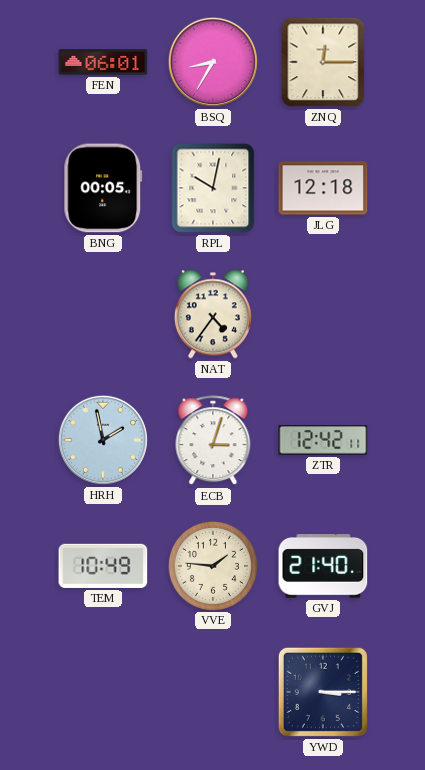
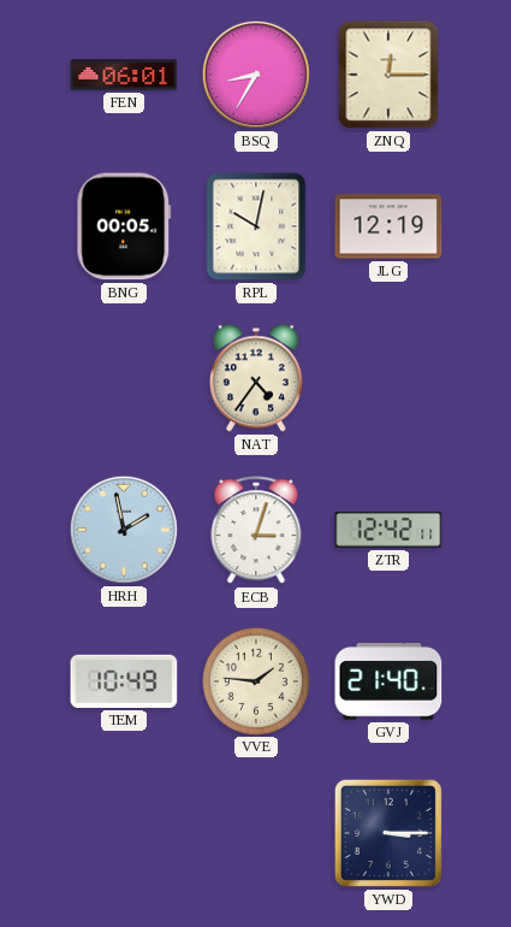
JLG: 12:18 -> 12:19 (388, 226)
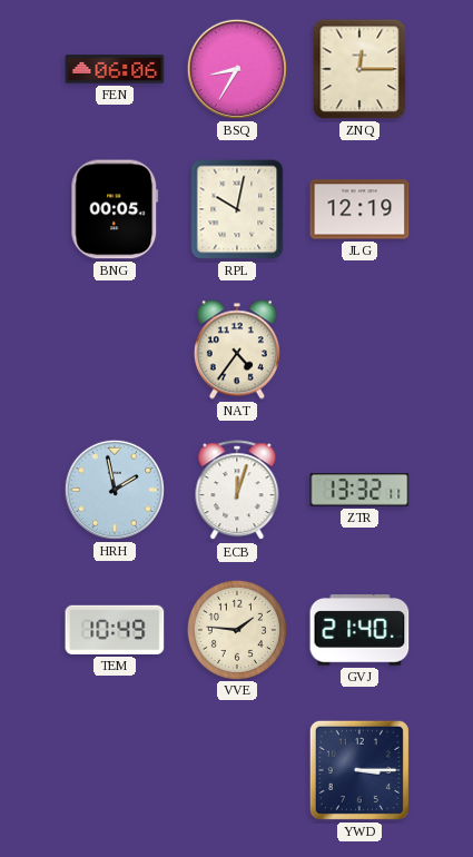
FEN: 06:01 -> 06:06 (115, 69)
ECB: 3:03 -> 12:03 (237, 491)
ZTR: 12:42 -> 13:32 (359, 490)
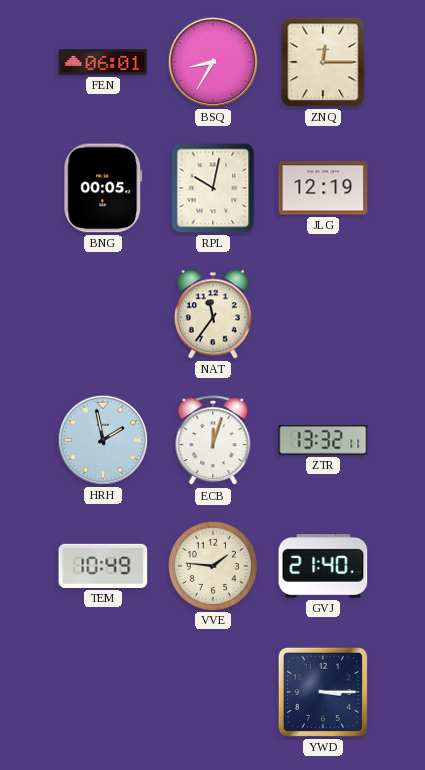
FEN: 06:06 -> 06:01 (103, 62)
NAT: 4:36 -> 11:36 (213, 314)
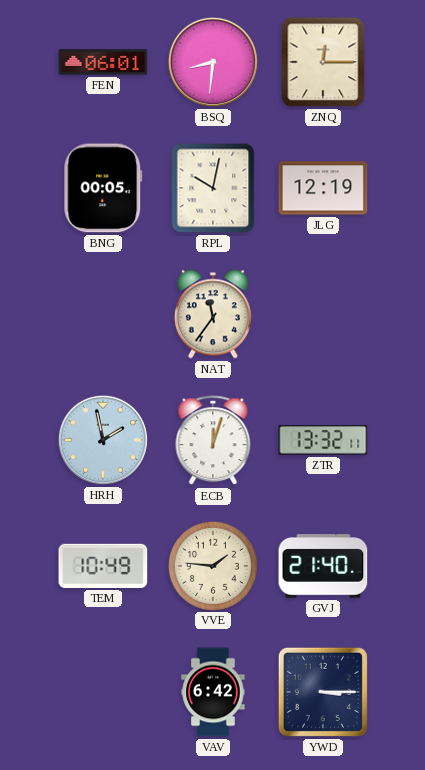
BSQ: 8:35 -> 8:31 (213, 62)
VAV: none -> 6:42 (213, 692)
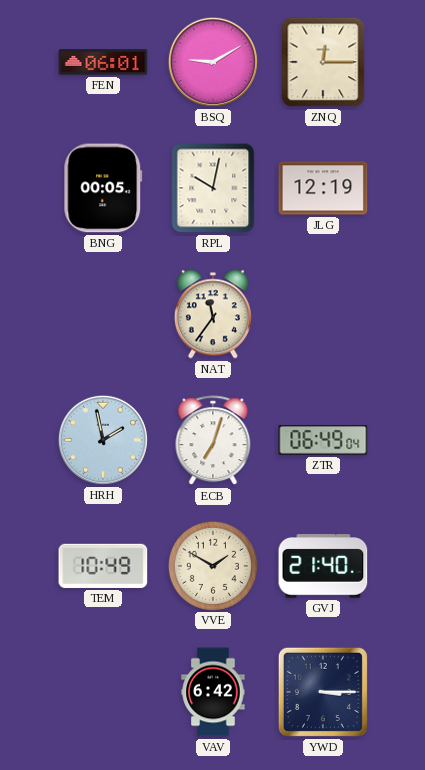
BSQ: 8:31 -> 9:10 (213, 62)
ECB: 12:03 -> 7:03 (213, 441)
ZTR: 13:32 -> 06:49 (323, 440)
VVE: 1:46 -> 1:50 (213, 565)
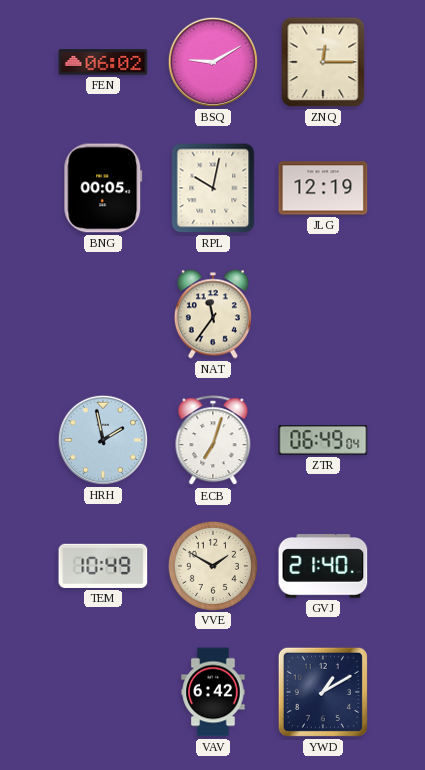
FEN: 06:01 -> 06:02 (103, 62)
YWD: 3:15 -> 1:10 (323, 692)
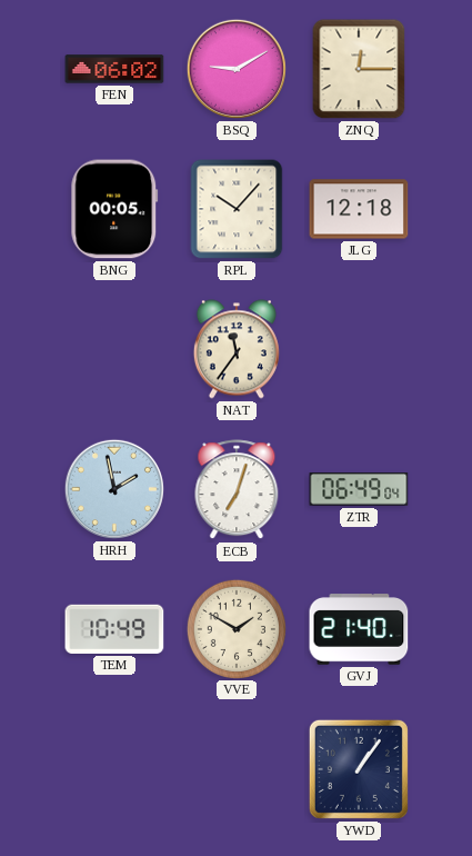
RPL: 10:02 -> 10:07 (237, 209)
JLG: 12:19 -> 12:18 (359, 209)
VAV: 6:42 -> none (213, 692)
YWD: 1:10 -> 1:06 (359, 769)
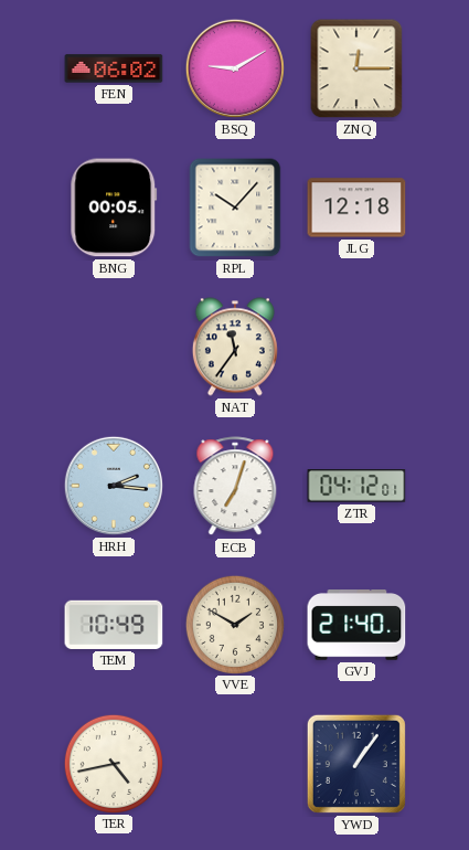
HRH: 1:58 -> 2:16 (114, 486)
ZTR: 06:49 -> 04:12 (356, 486)
TER: none -> 4:43 (114, 763)
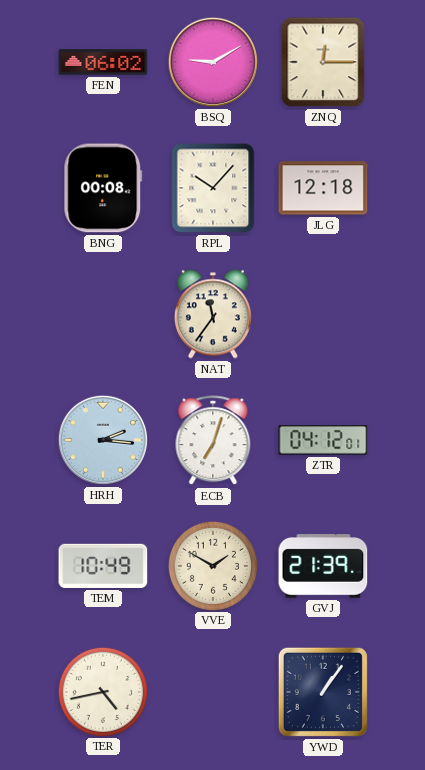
BNG: 00:05 -> 00:08 (103, 188)
GVJ: 21:40 -> 21:39 (323, 566)
